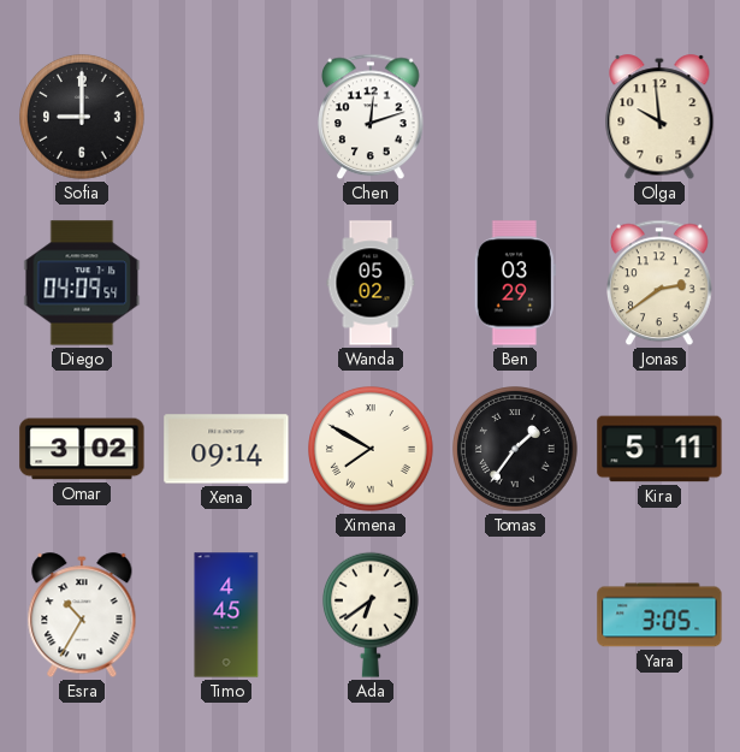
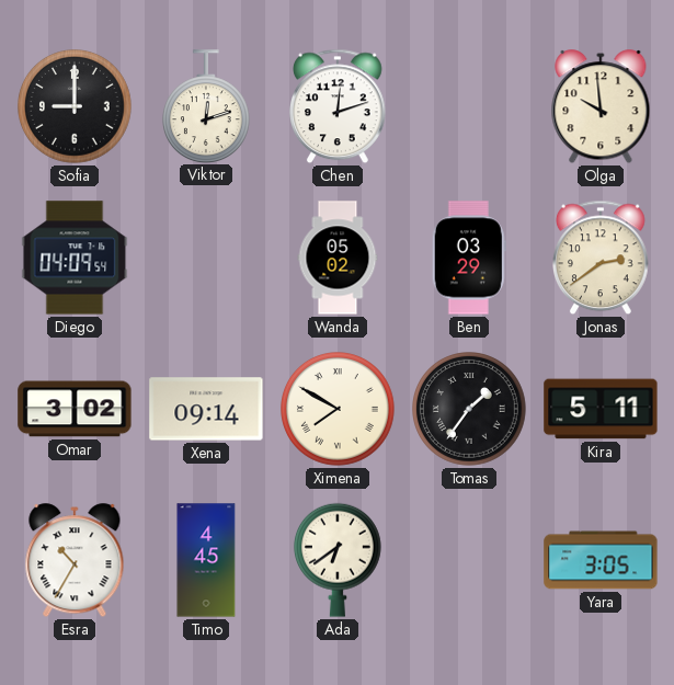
Viktor: none -> 12:12 (206, 106)
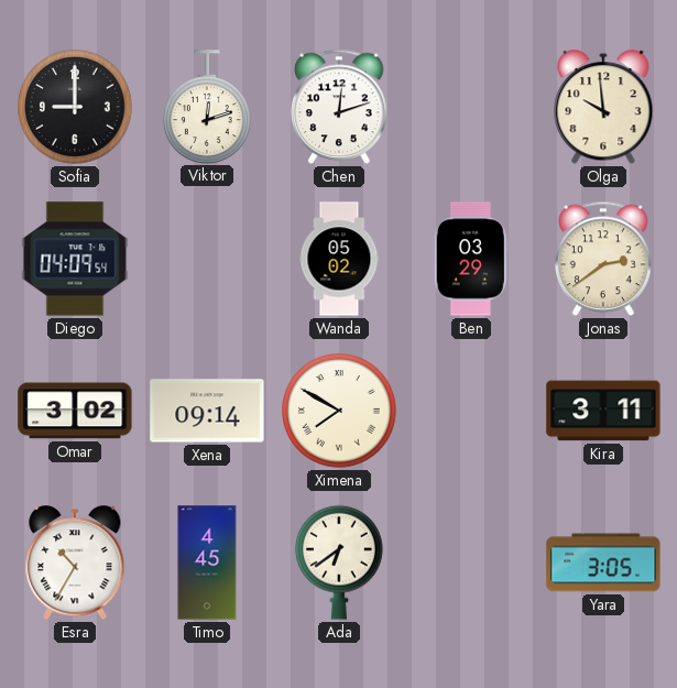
Tomas: 1:36 -> none (470, 410)
Kira: 5:11 -> 3:11 (603, 411)
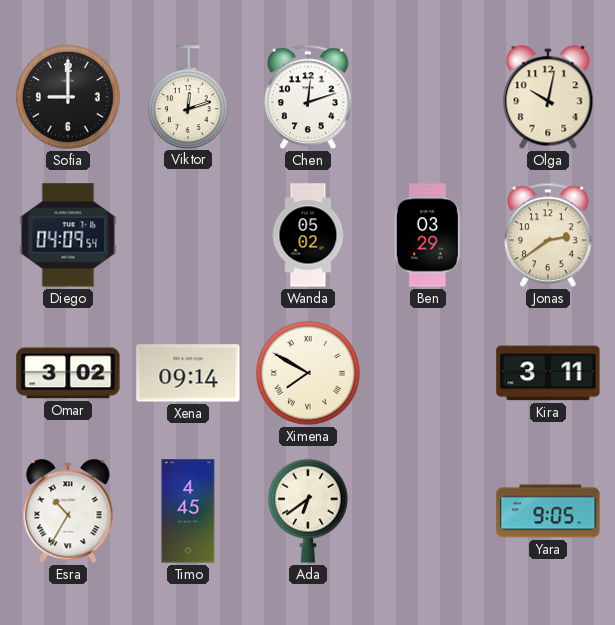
Olga: 9:59 -> 10:02 (548, 98)
Yara: 3:05 -> 9:05 (548, 511)
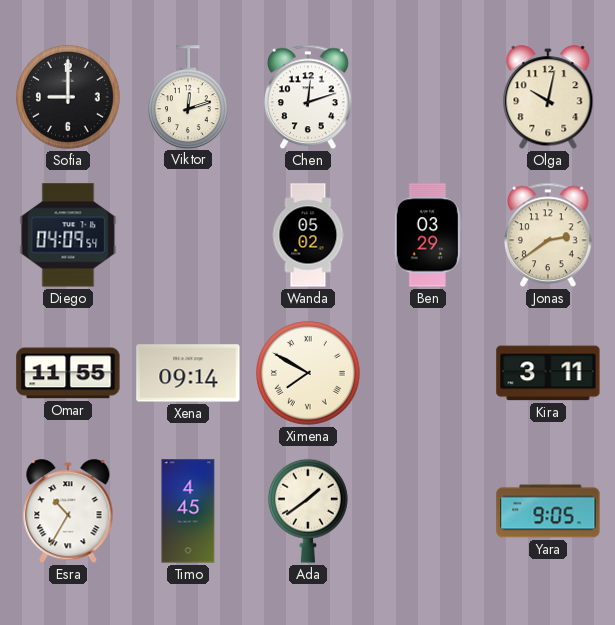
Omar: 3:02 -> 11:55 (68, 373)
Ada: 6:39 -> 1:39 (308, 511)
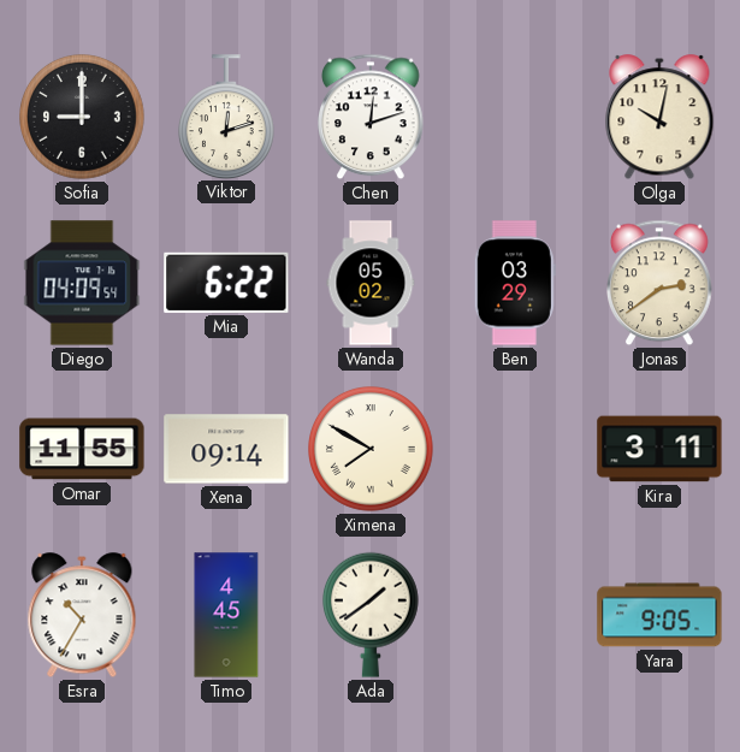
Mia: none -> 6:22 (226, 283)
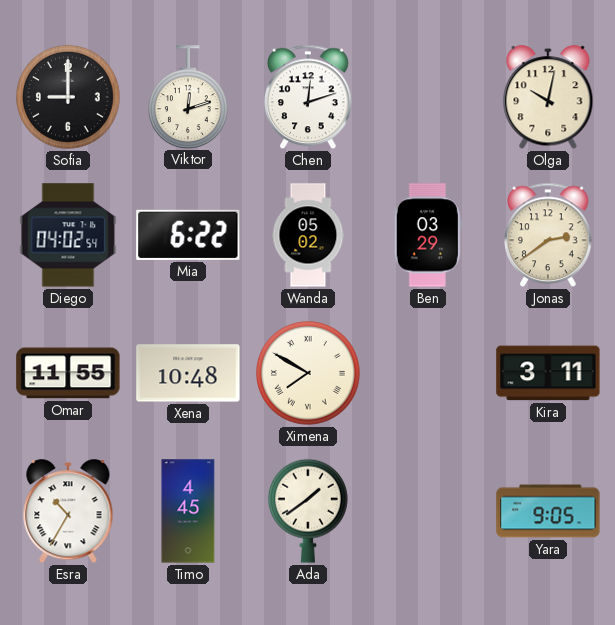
Diego: 04:09 -> 04:02 (68, 235)
Xena: 09:14 -> 10:48 (188, 373)
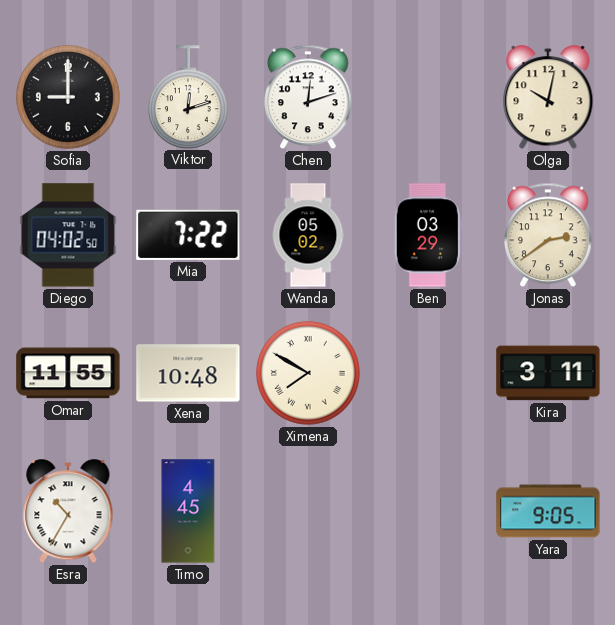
Diego: 04:02:54 -> 04:02:50 (68, 235)
Mia: 6:22 -> 7:22 (188, 235)
Ada: 1:39 -> none (308, 511)
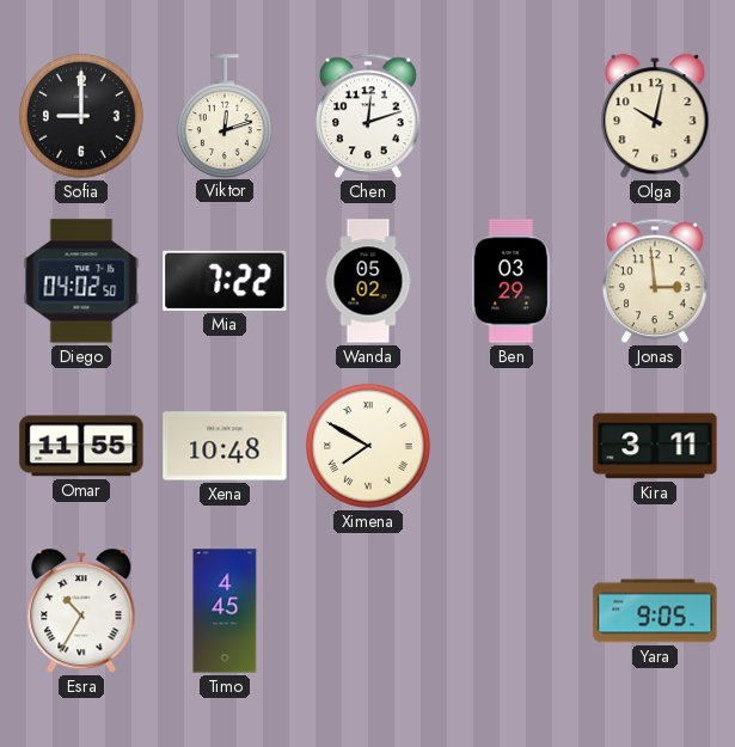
Jonas: 2:39 -> 2:59 (656, 281)
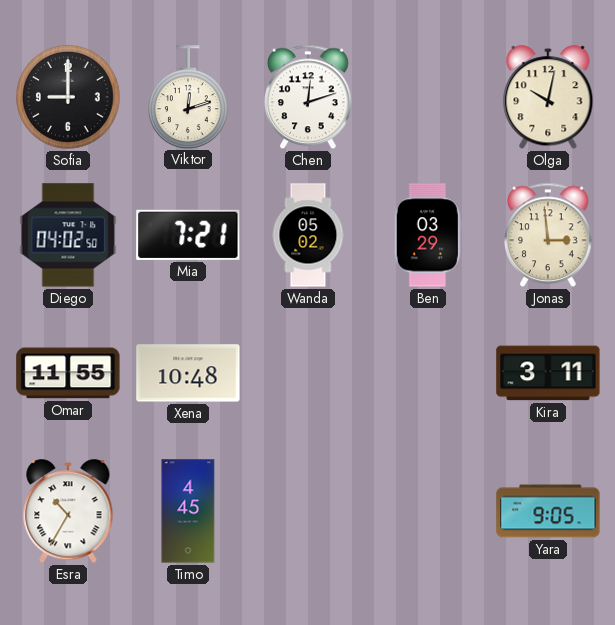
Mia: 7:22 -> 7:21 (188, 235)
Ximena: 7:50 -> none (369, 447)
